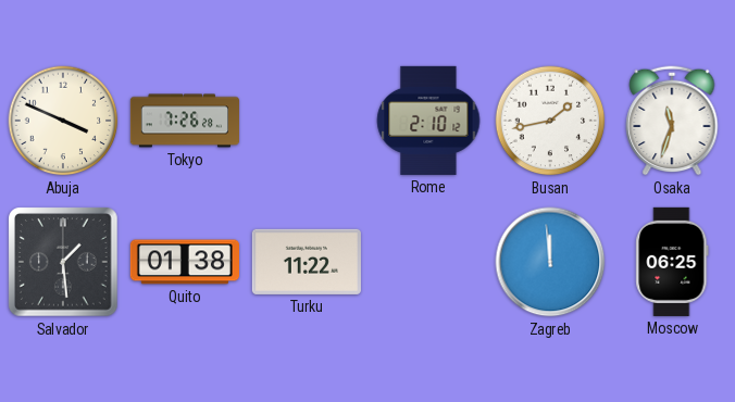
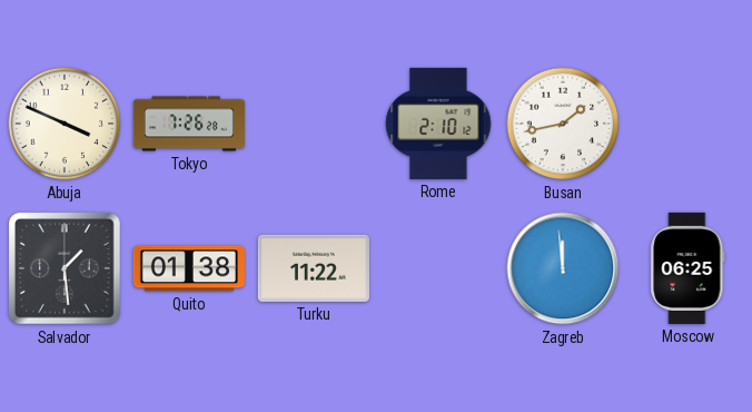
Osaka: 11:33 -> none (672, 121)
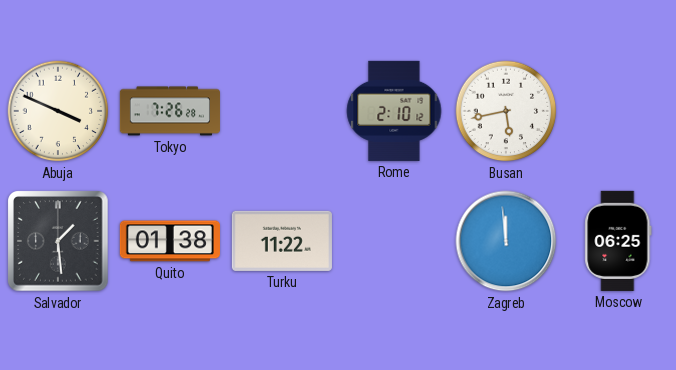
Busan: 1:43 -> 5:43 (506, 111)
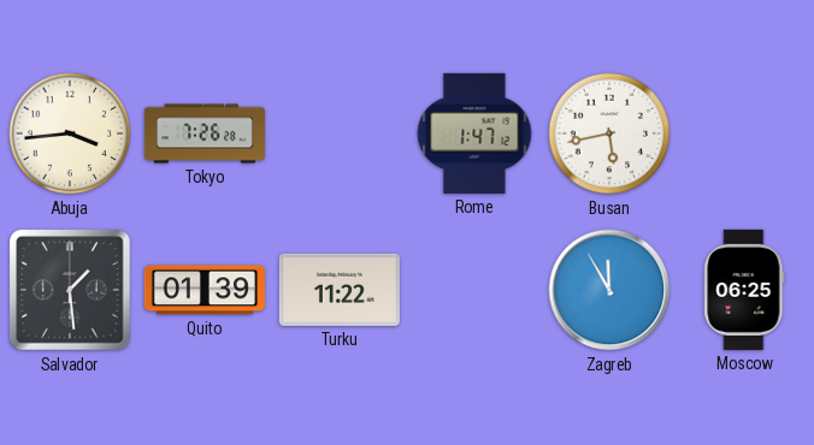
Abuja: 3:49 -> 3:44 (70, 133)
Rome: 2:10 -> 1:47 (474, 133)
Quito: 01:38 -> 01:39 (205, 290)
Zagreb: 11:59 -> 11:55 (609, 290)
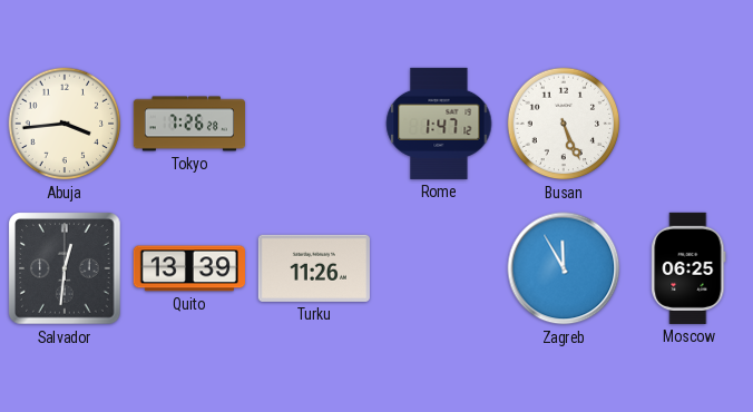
Busan: 5:43 -> 5:26 (564, 124)
Salvador: 1:29 -> 12:31 (65, 268)
Quito: 01:39 -> 13:39 (189, 268)
Turku: 11:22 -> 11:26 (314, 268)
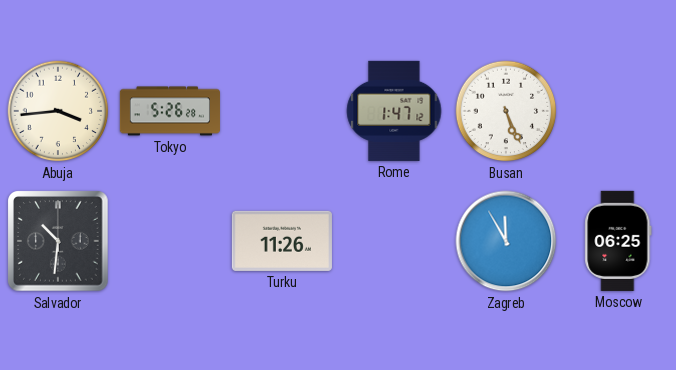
Tokyo: 7:26 -> 5:26 (170, 111)
Salvador: 12:31 -> 10:31 (58, 241)
Quito: 13:39 -> none (189, 268)
